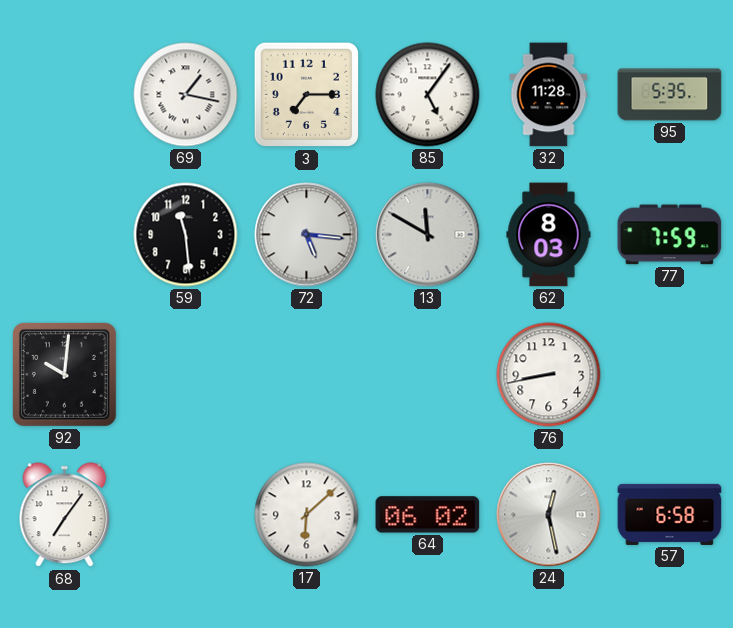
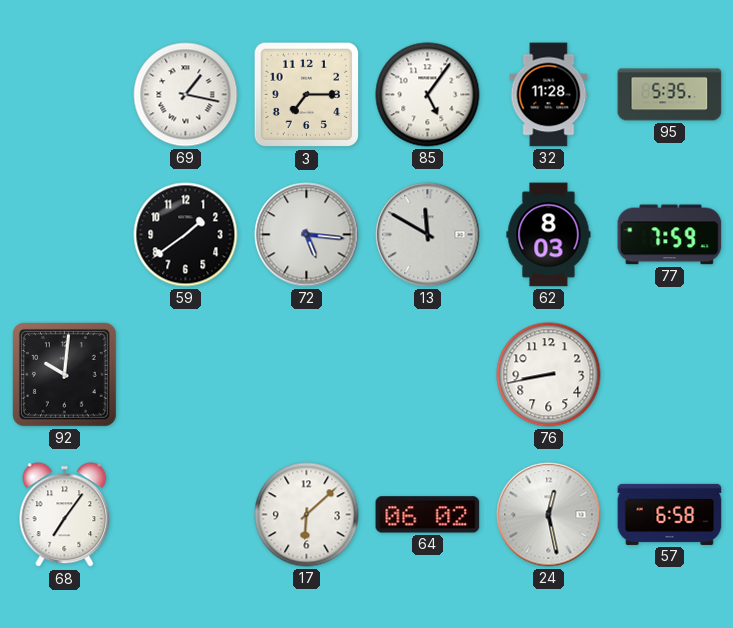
59: 11:29 -> 1:39 (186, 235)
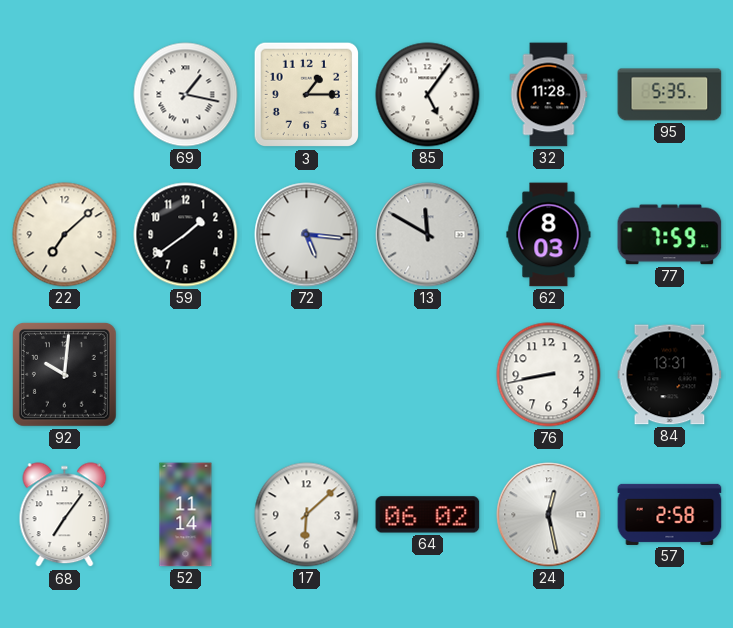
3: 7:15 -> 1:15 (307, 95)
22: none -> 7:08 (65, 235)
84: none -> 13:31 (670, 375)
52: none -> 11:14 (186, 515)
57: 6:58 -> 2:58 (670, 514)
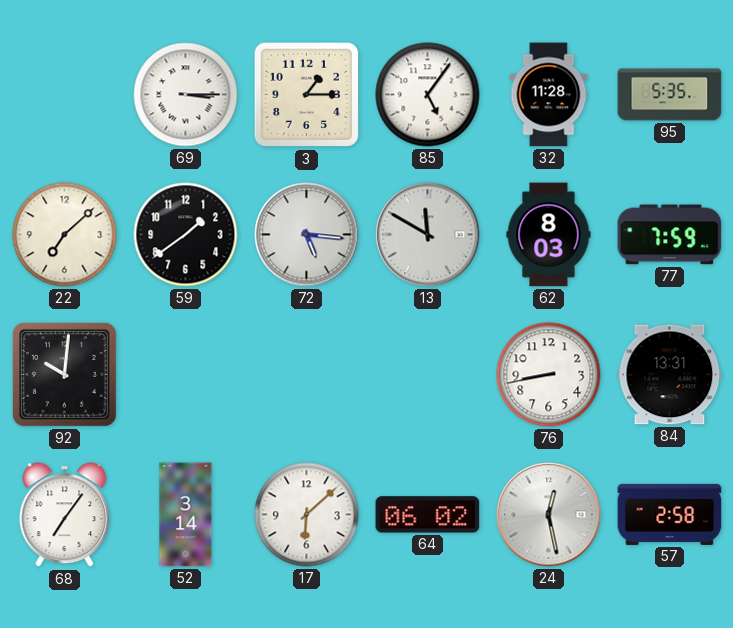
69: 1:17 -> 3:15 (186, 95)
52: 11:14 -> 3:14 (186, 515)
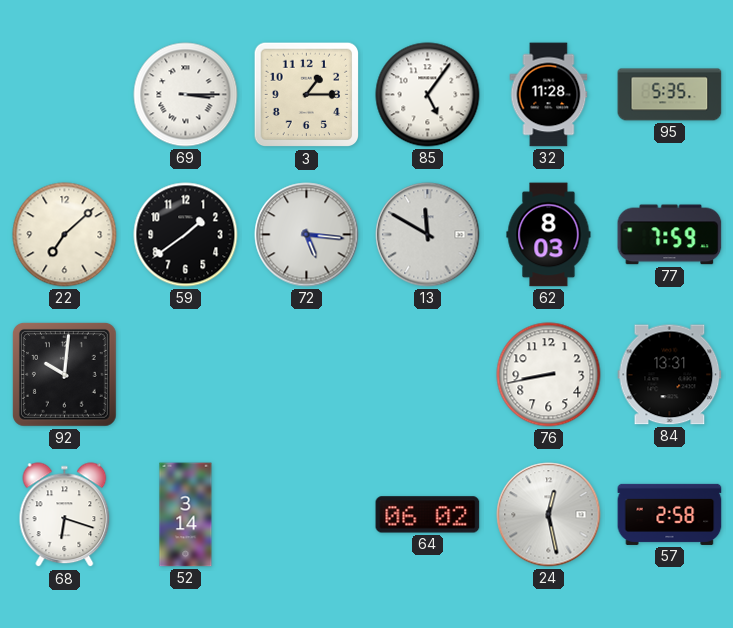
68: 7:06 -> 6:18 (65, 515)
17: 6:08 -> none (307, 515)
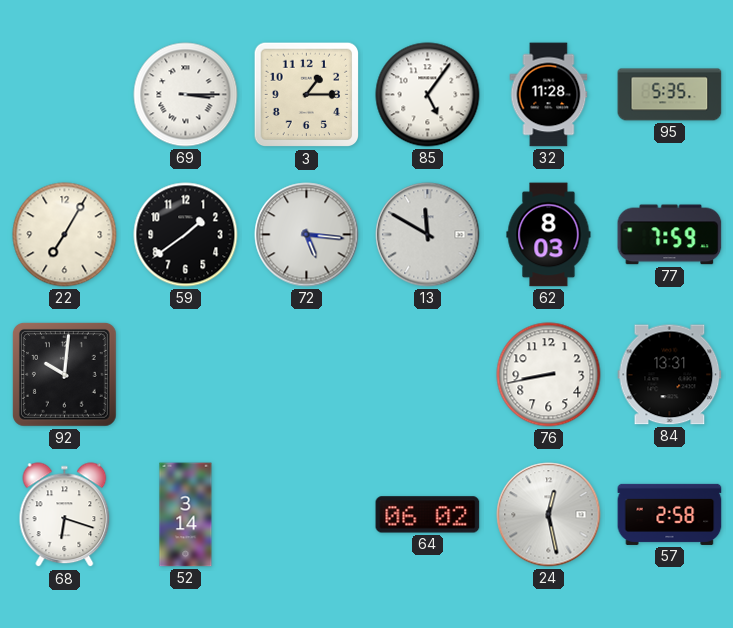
22: 7:08 -> 7:05 (65, 235)
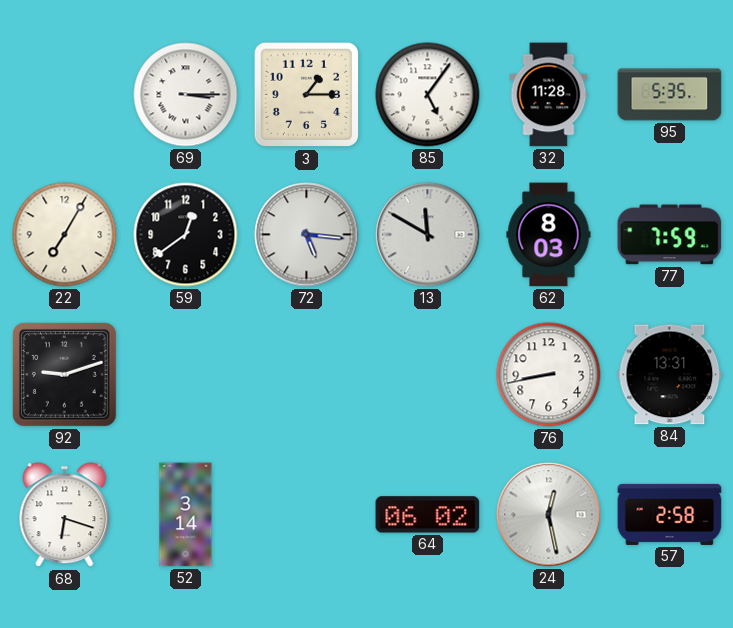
59: 1:39 -> 12:39 (186, 235)
92: 10:01 -> 9:12 (65, 375)
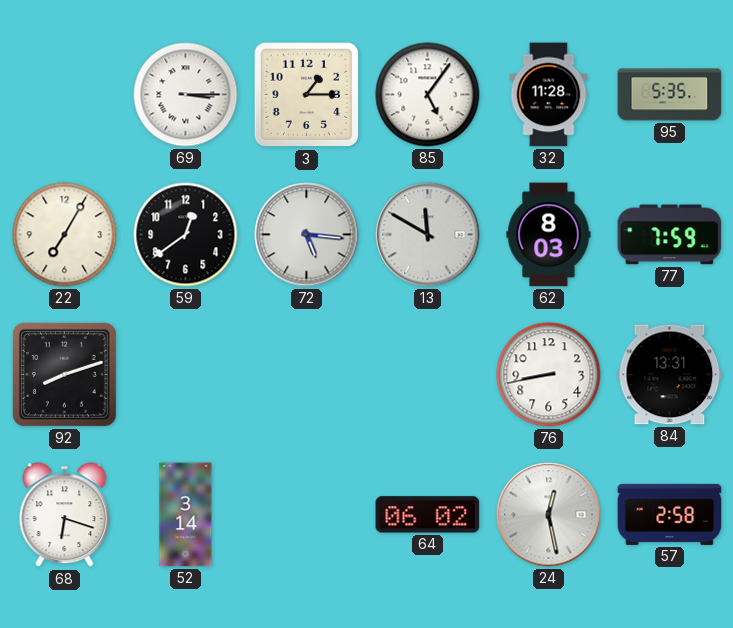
92: 9:12 -> 8:12 (65, 375)
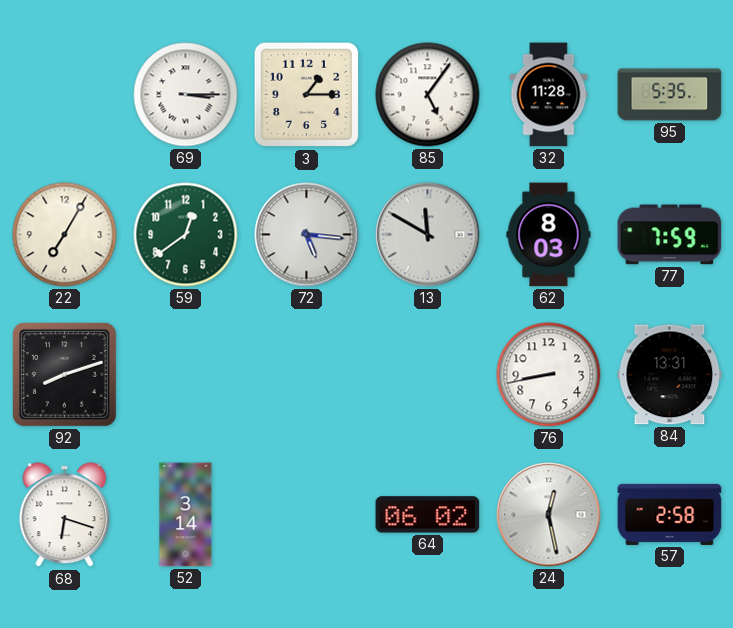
59 dial: black -> green (186, 235)
